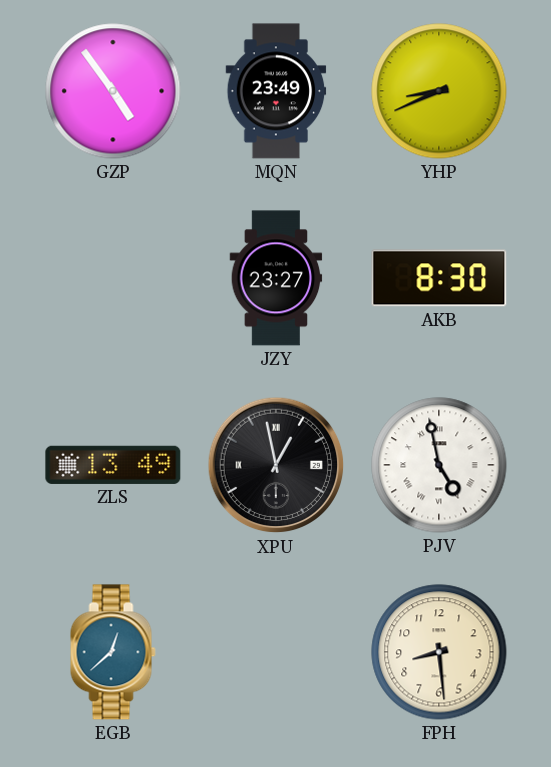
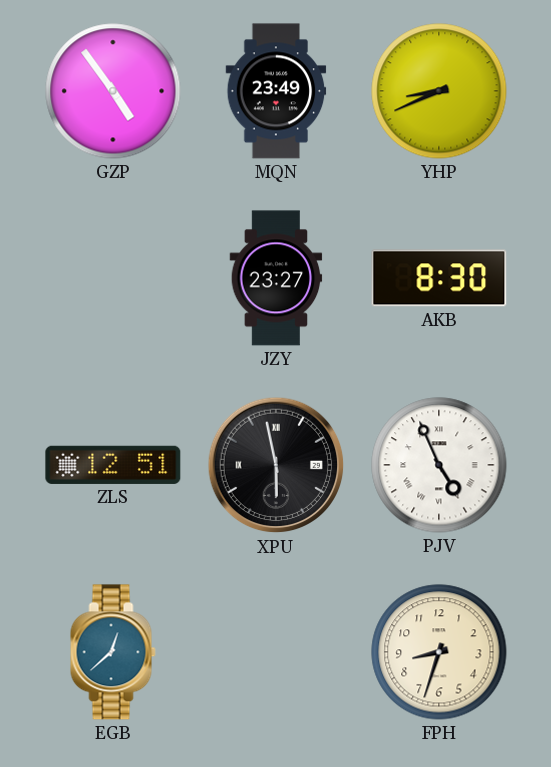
ZLS: 13:49 -> 12:51 (113, 465)
XPU: 12:58 -> 5:58 (276, 465)
PJV: 4:58 -> 4:56 (439, 465)
FPH: 8:29 -> 8:33 (439, 652)
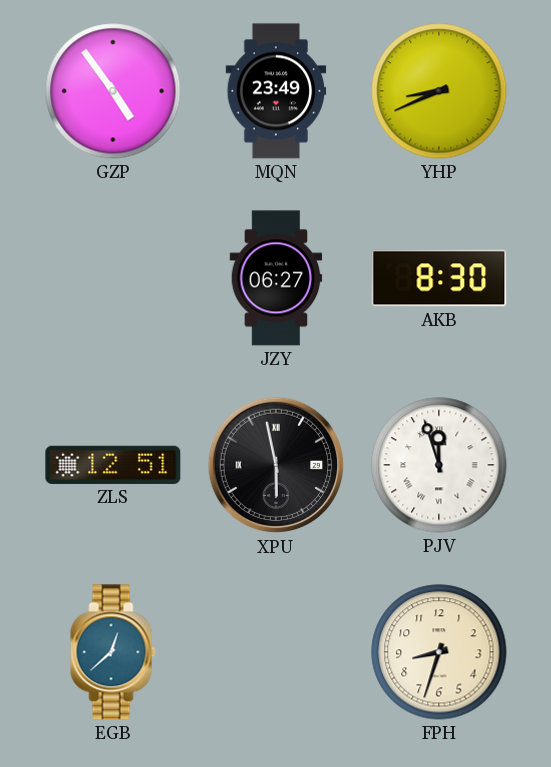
JZY: 23:27 -> 06:27 (276, 278)
PJV: 4:56 -> 11:57 (439, 465)
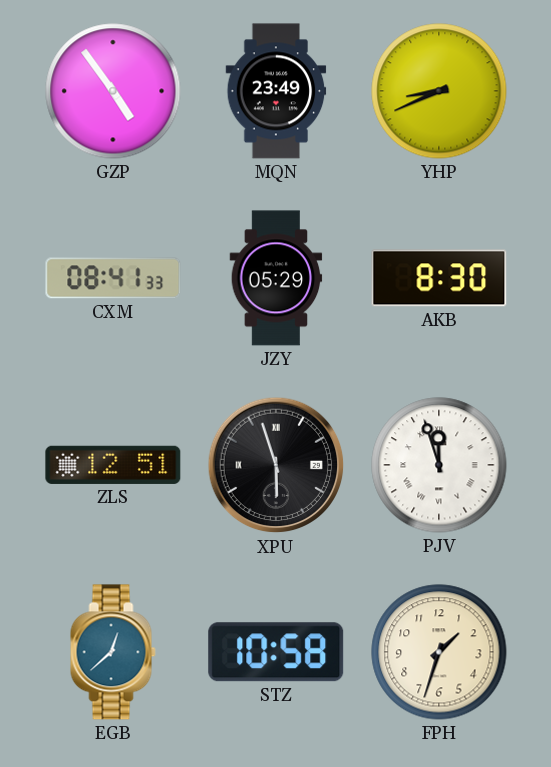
CXM: none -> 08:41 (113, 278)
JZY: 06:27 -> 05:29 (276, 278)
XPU: 5:58 -> 5:57 (276, 465)
STZ: none -> 10:58 (276, 652)
FPH: 8:33 -> 1:33 (439, 652)
